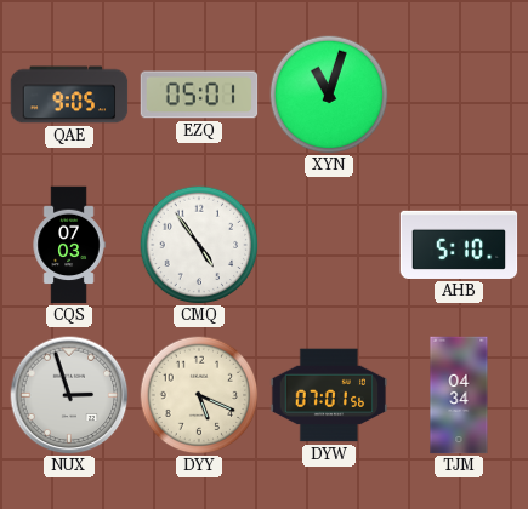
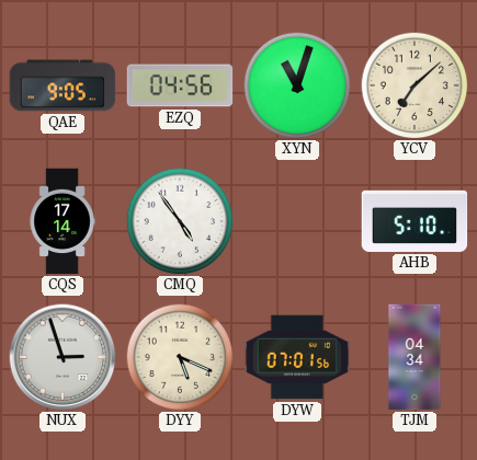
EZQ: 05:01 -> 04:56 (180, 85)
YCV: none -> 7:08 (414, 85)
CQS: 07:03 -> 17:14 (63, 221)
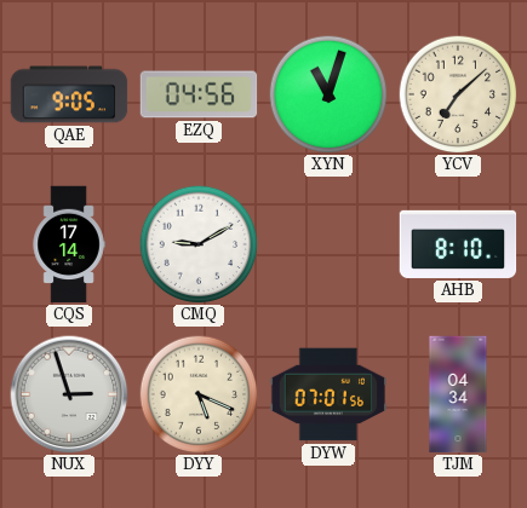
CMQ: 4:54 -> 9:10 (199, 244)
AHB: 5:10 -> 8:10 (458, 244)
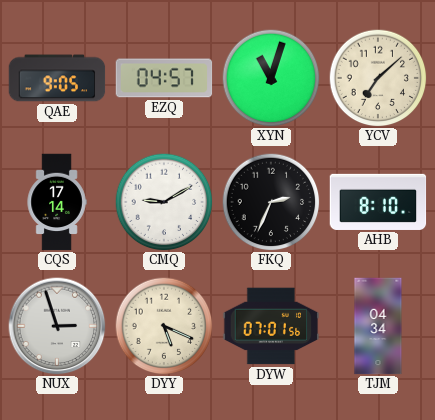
EZQ: 04:56 -> 04:57 (164, 78)
FKQ: none -> 2:34 (271, 202)
